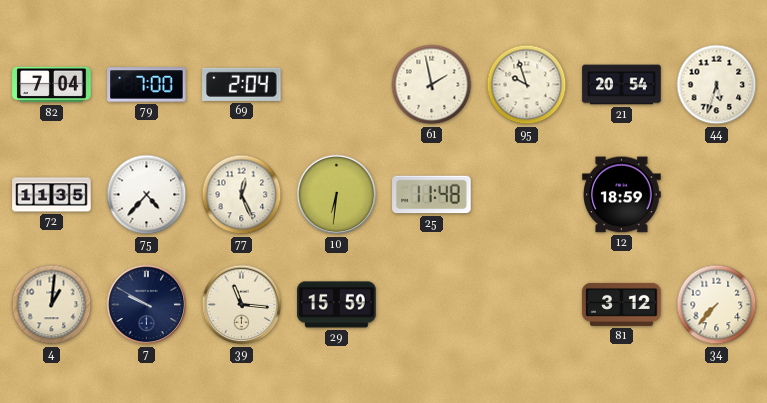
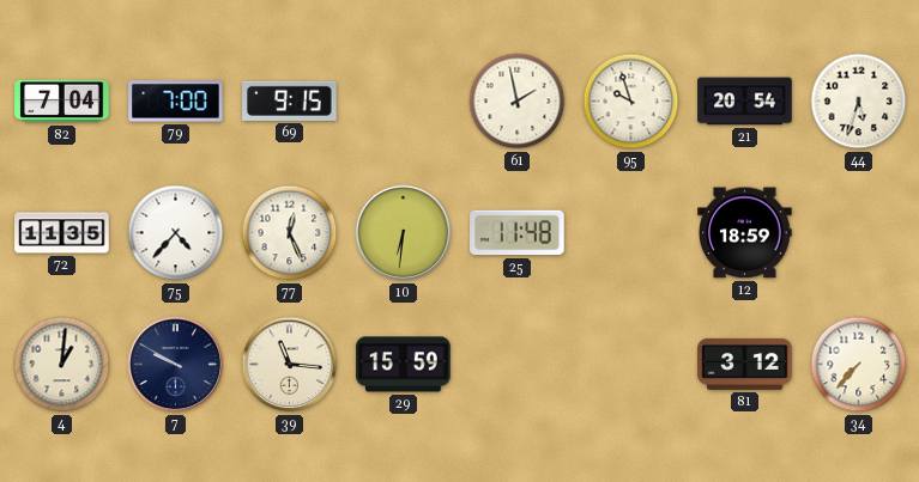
69: 2:04 -> 9:15 (290, 100)
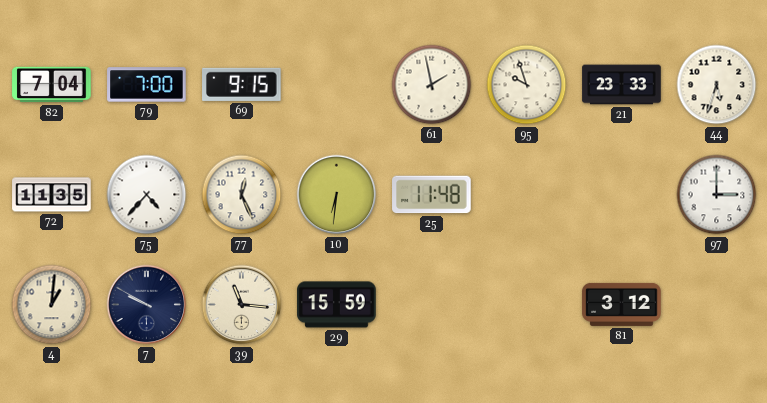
21: 20:54 -> 23:33 (622, 85)
12: 18:59 -> none (745, 233)
97: none -> 3:00 (717, 195)
34: 7:37 -> none (859, 365)
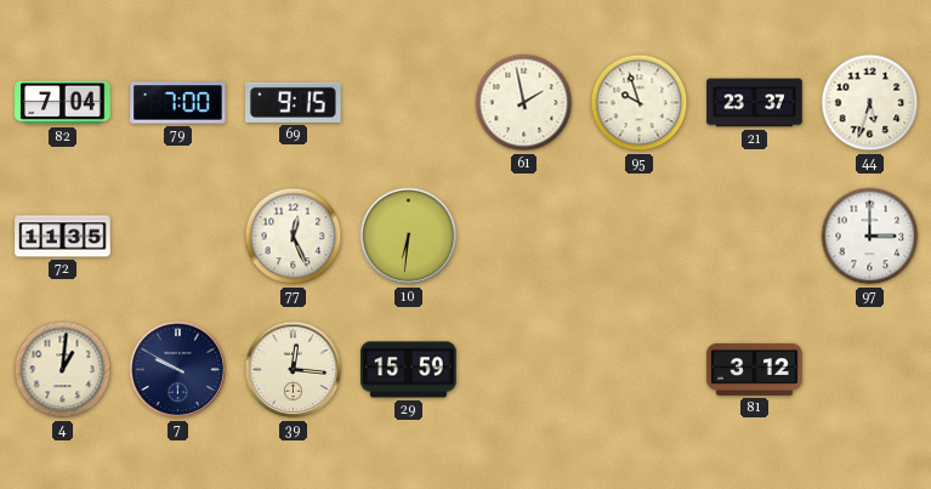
21: 23:33 -> 23:37 (755, 103)
75: 4:37 -> none (147, 195)
25: 11:48 -> none (432, 195)
39: 11:16 -> 12:16 (294, 370)
